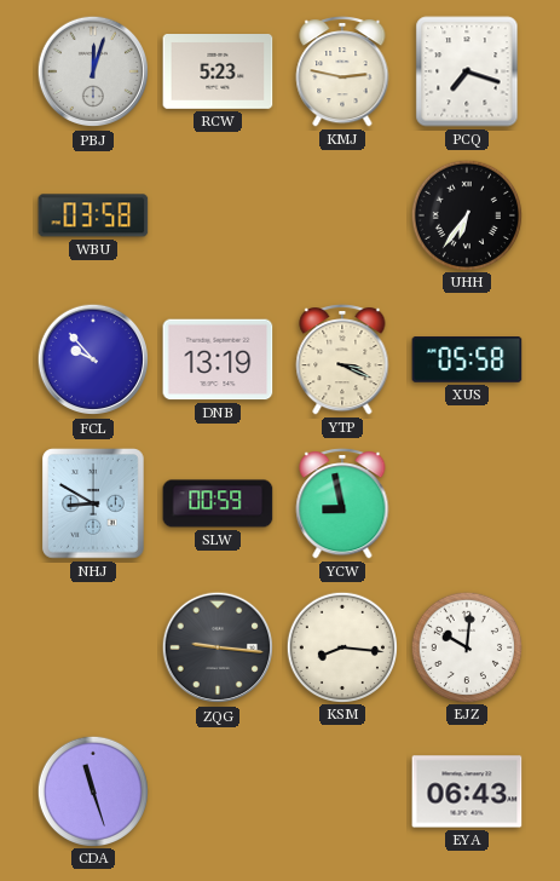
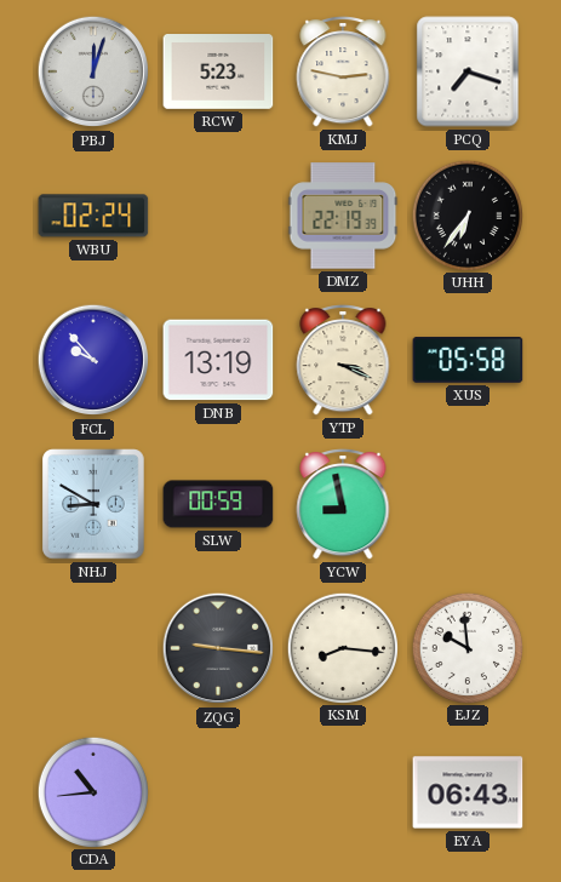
WBU: 03:58 -> 02:24 (93, 216)
DMZ: none -> 22:19 (343, 216)
EJZ: 10:01 -> 9:59 (466, 647)
CDA: 11:27 -> 10:44 (92, 791)
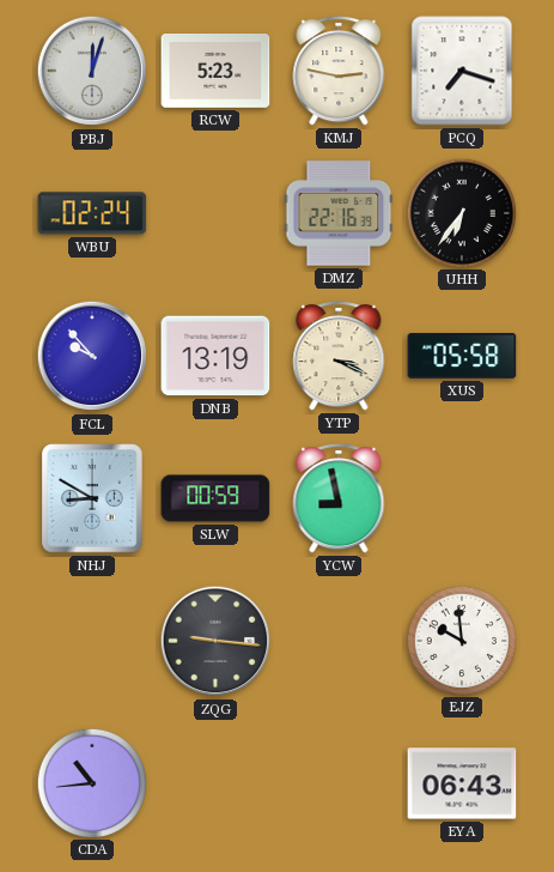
DMZ: 22:19 -> 22:16 (339, 213)
KSM: 8:16 -> none (342, 647)
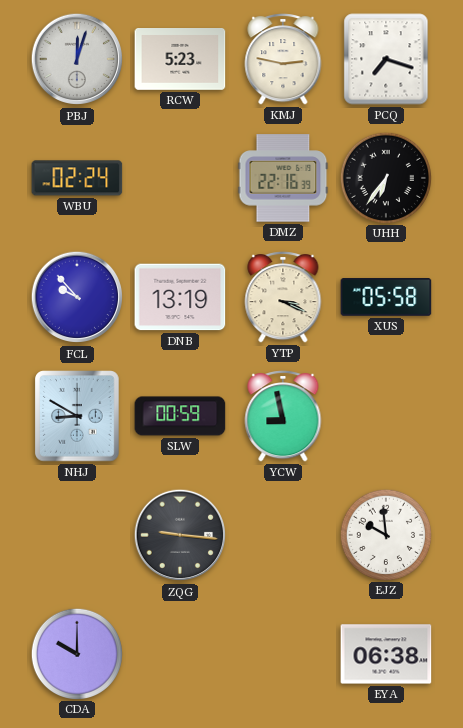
CDA: 10:44 -> 10:00 (76, 653)
EYA: 06:43 -> 06:38 (386, 654)
